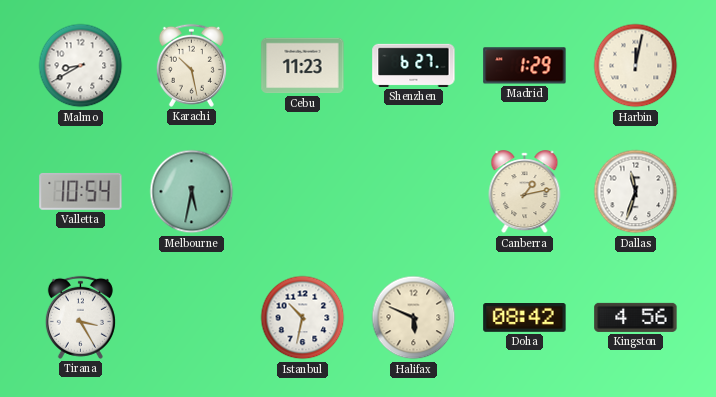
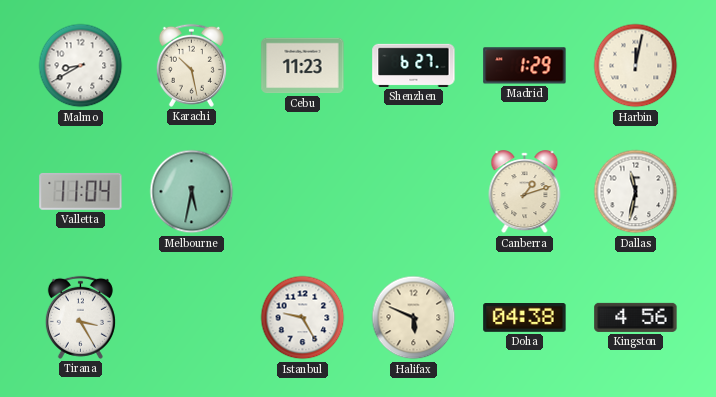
Valletta: 10:54 -> 11:04 (81, 191)
Canberra: 1:13 -> 1:12 (525, 192)
Dallas: 11:33 -> 11:32 (636, 192)
Istanbul: 10:32 -> 9:25 (303, 318)
Doha: 08:42 -> 04:38 (525, 318)
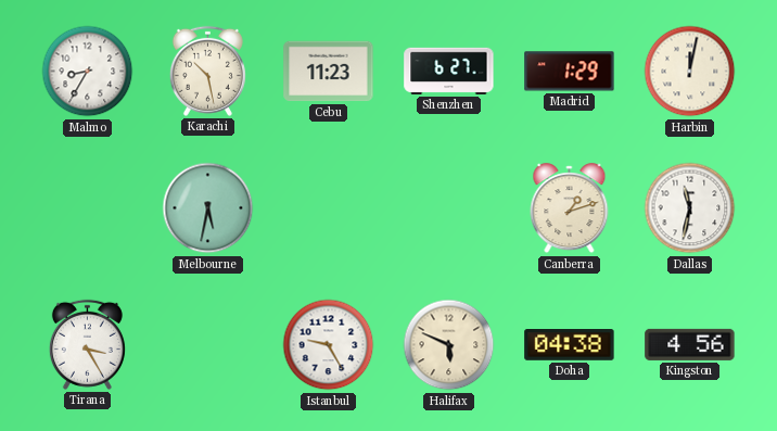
Malmo: 8:40 -> 8:35 (88, 72)
Valletta: 11:04 -> none (81, 191)
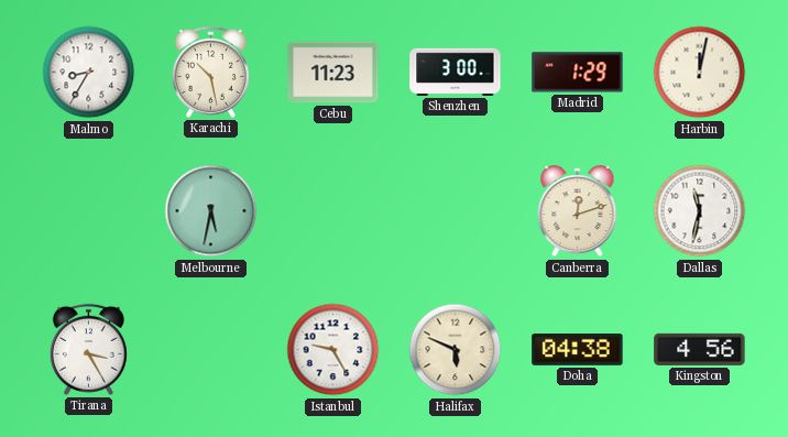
Shenzhen: 6:27 -> 3:00 (456, 72)
Canberra: 1:12 -> 12:12 (578, 211)
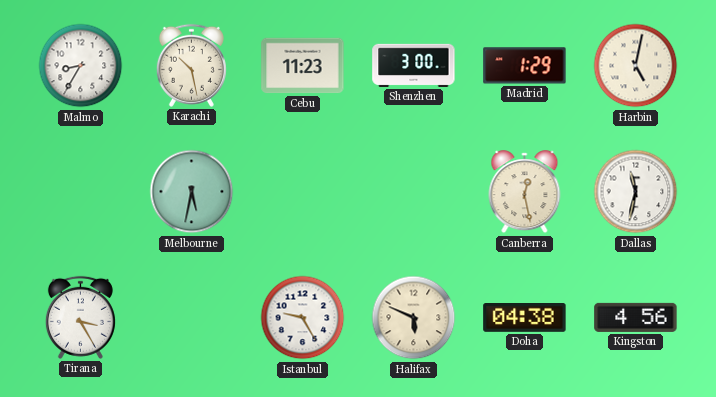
Harbin: 12:02 -> 5:02 (636, 66)
Canberra: 12:12 -> 12:28 (525, 192)
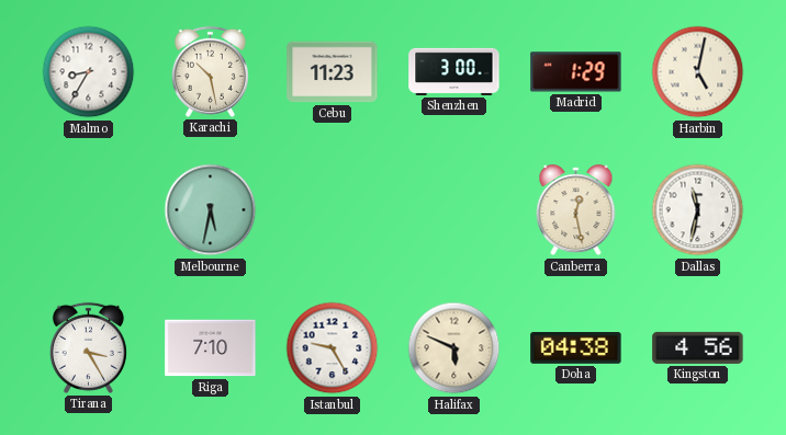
Riga: none -> 7:10 (211, 348)
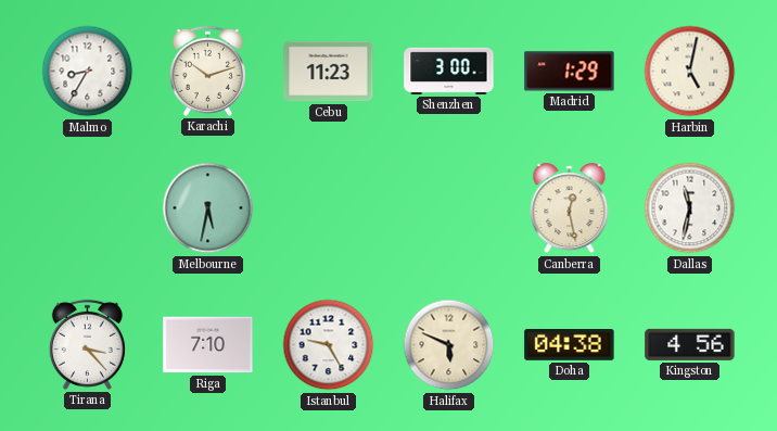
Karachi: 10:28 -> 10:12 (207, 71)
Tirana: 3:25 -> 3:23 (87, 344)
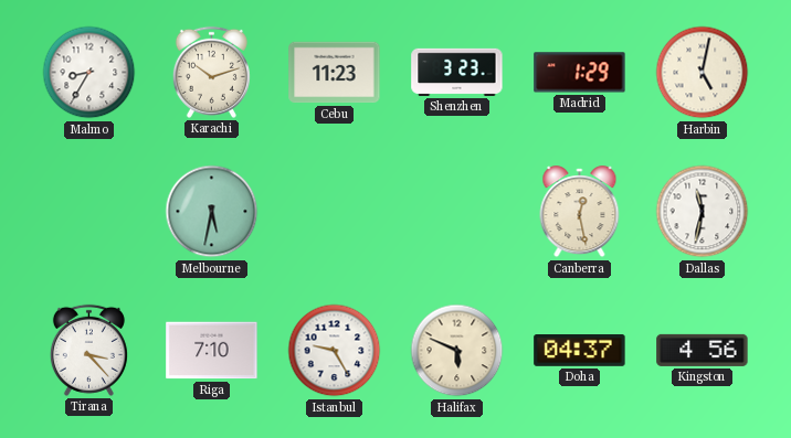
Shenzhen: 3:00 -> 3:23 (457, 72)
Doha: 04:38 -> 04:37 (580, 351)
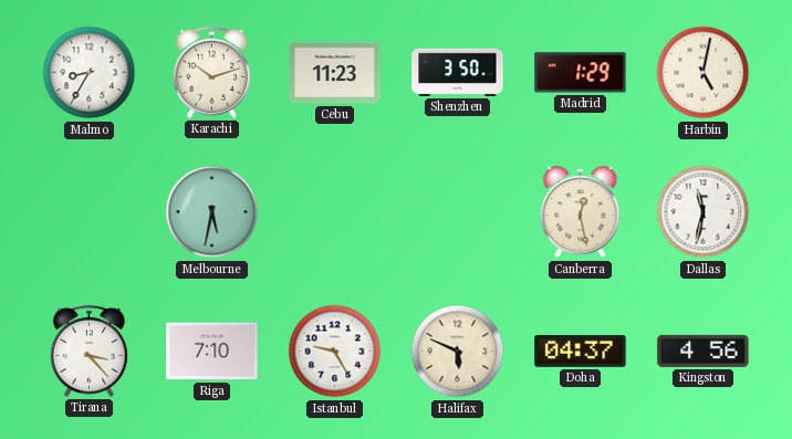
Shenzhen: 3:23 -> 3:50 (458, 72)
